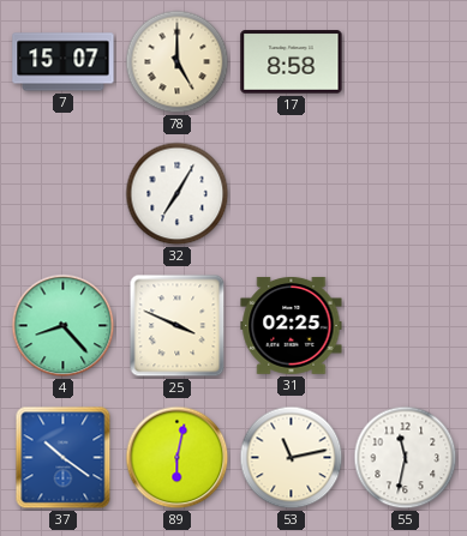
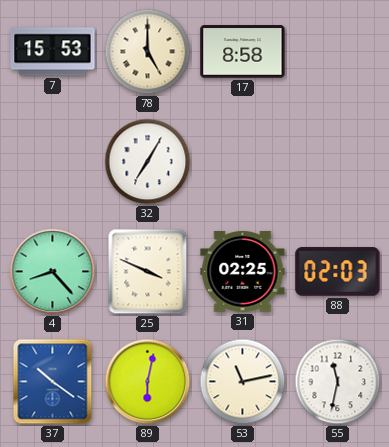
7: 15:07 -> 15:53 (53, 52)
88: none -> 02:03 (338, 272)
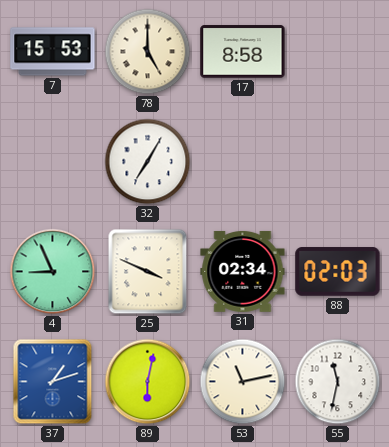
4: 8:23 -> 8:56 (53, 272)
31: 02:25 -> 02:34 (243, 271)
37: 10:21 -> 1:12 (53, 382)
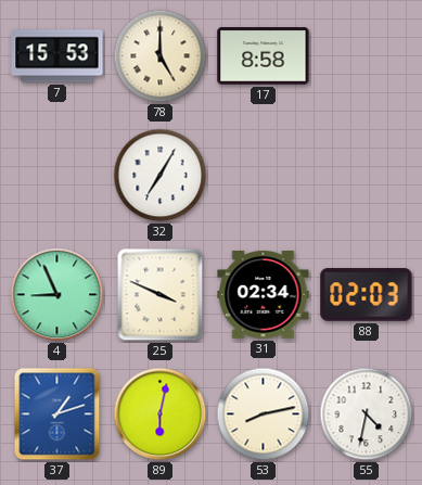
53: 11:13 -> 8:13 (264, 414)
55: 11:32 -> 4:32 (367, 414)
